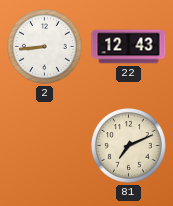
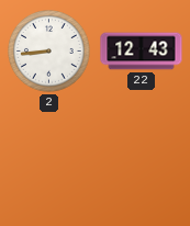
81: 7:11 -> none (129, 146)
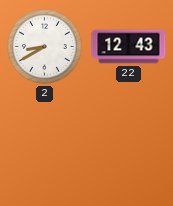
2: 8:44 -> 8:40 (45, 47)
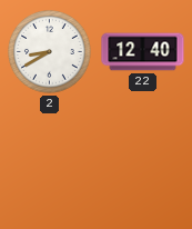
22: 12:43 -> 12:40 (143, 52)
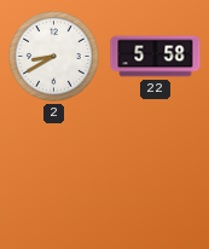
22: 12:40 -> 5:58 (156, 57)
